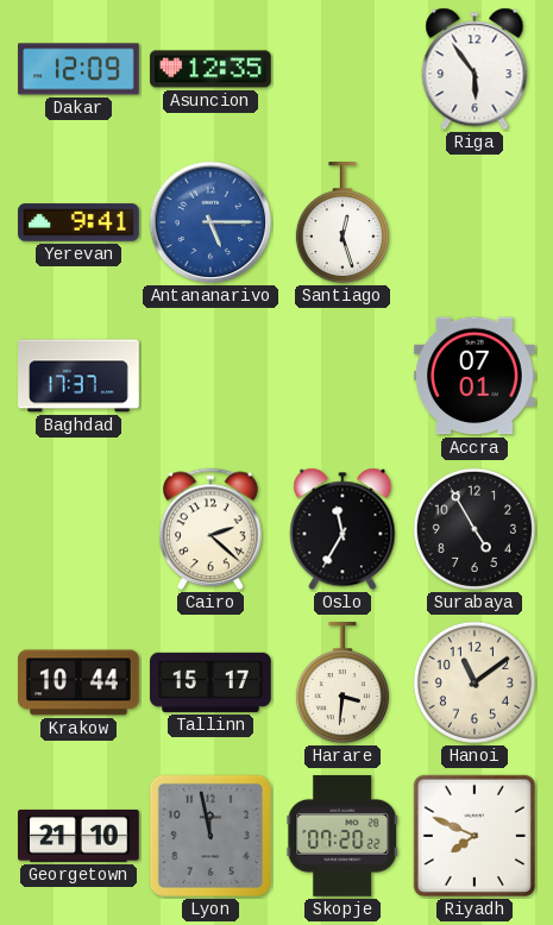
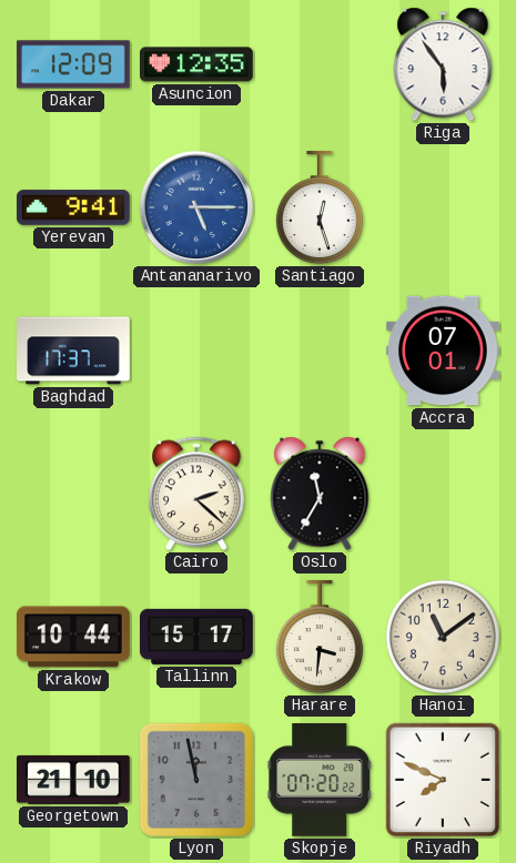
Surabaya: 4:55 -> none (475, 529)
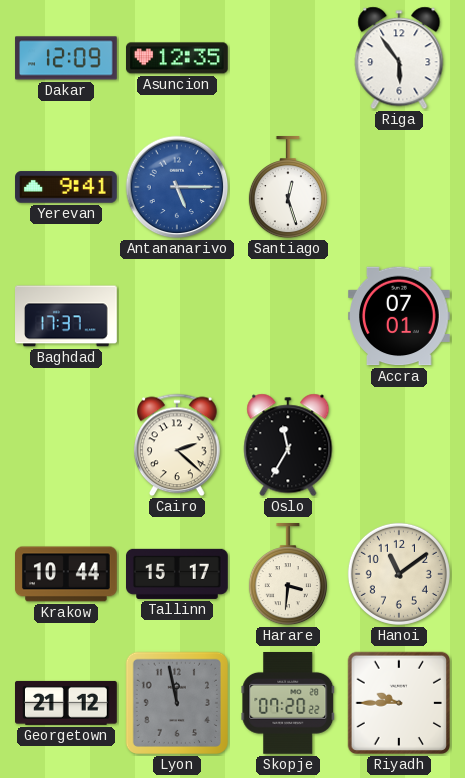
Georgetown: 21:10 -> 21:12 (67, 703)
Riyadh: 7:49 -> 9:45 (399, 703)
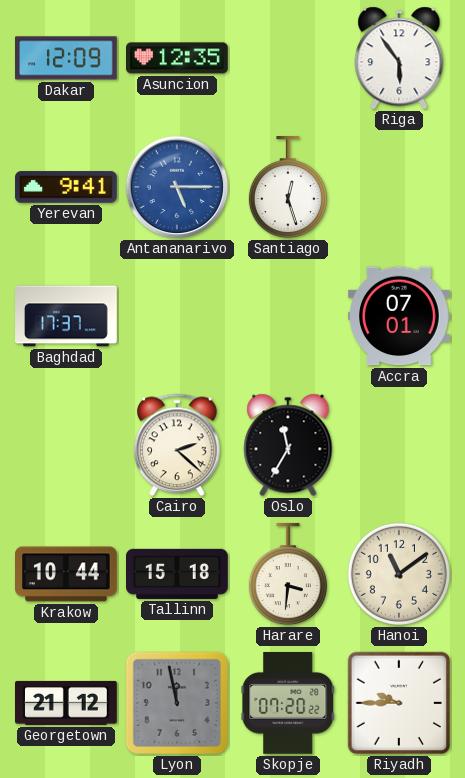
Tallinn: 15:17 -> 15:18 (178, 574)
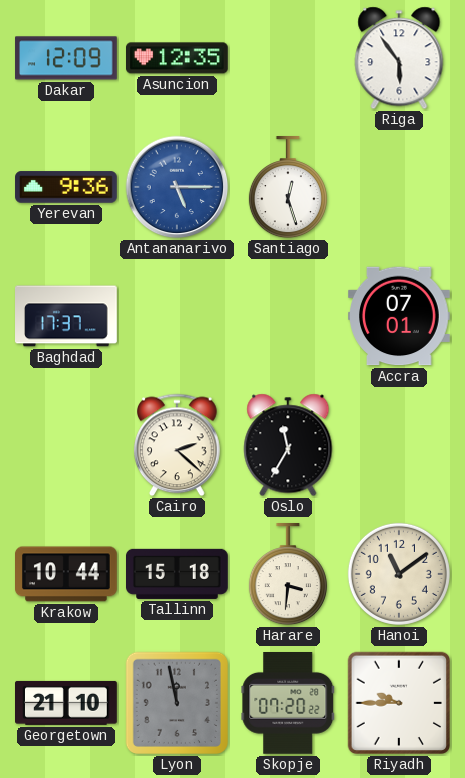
Yerevan: 9:41 -> 9:36 (66, 187)
Georgetown: 21:12 -> 21:10 (67, 703)
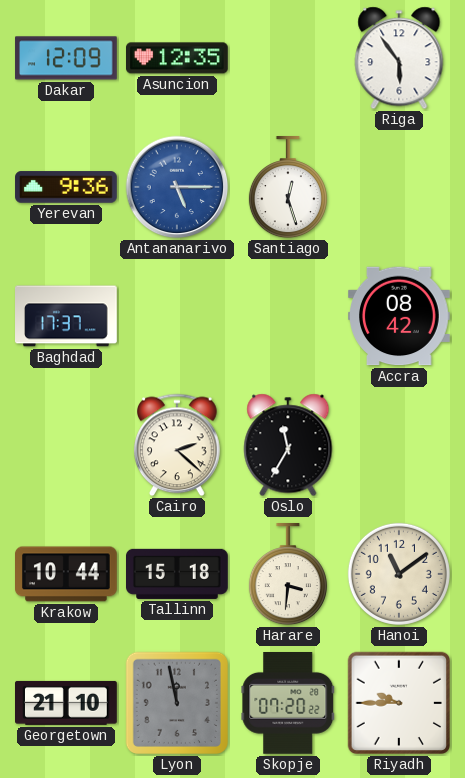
Accra: 07:01 -> 08:42 (400, 316)
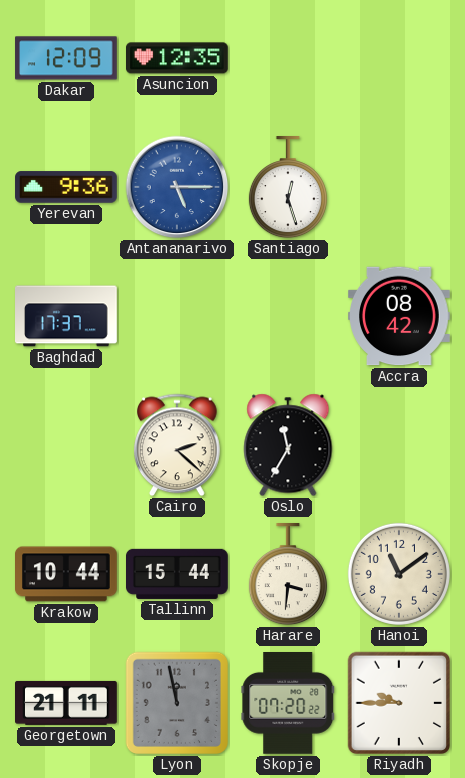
Riga: 5:54 -> none (399, 58)
Tallinn: 15:18 -> 15:44 (178, 574)
Georgetown: 21:10 -> 21:11 (67, 703)
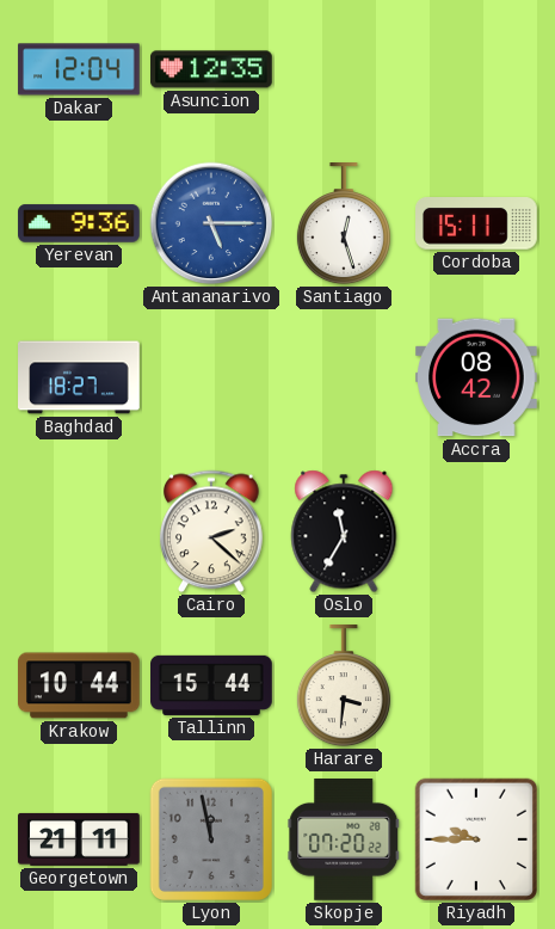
Dakar: 12:09 -> 12:04 (79, 69)
Cordoba: none -> 15:11 (477, 223)
Baghdad: 17:37 -> 18:27 (80, 377)
Hanoi: 11:09 -> none (399, 574)
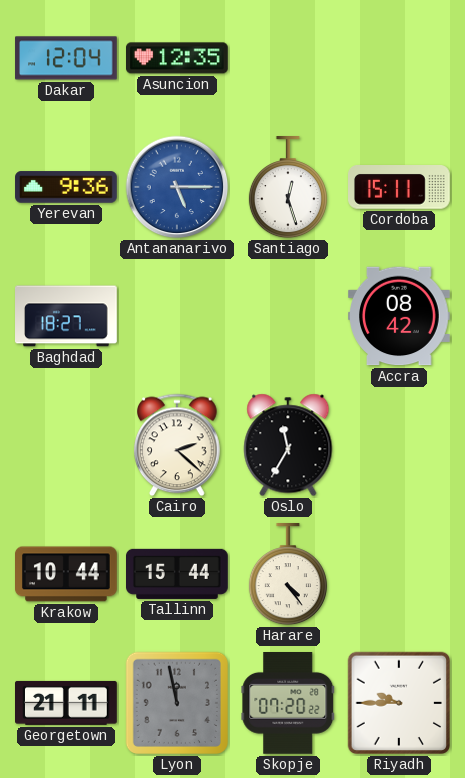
Harare: 3:31 -> 4:24 (288, 575)
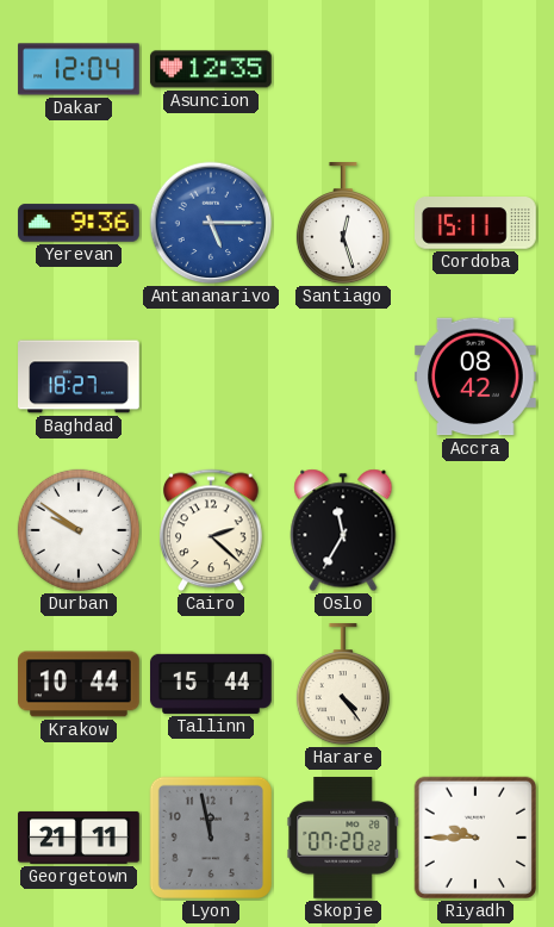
Durban: none -> 9:51 (79, 530)
